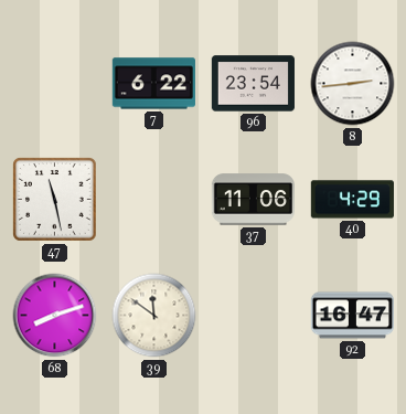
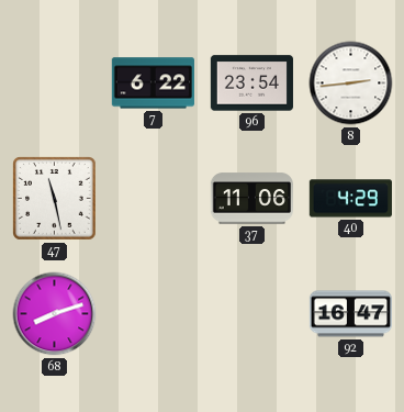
39: 11:51 -> none (154, 316)
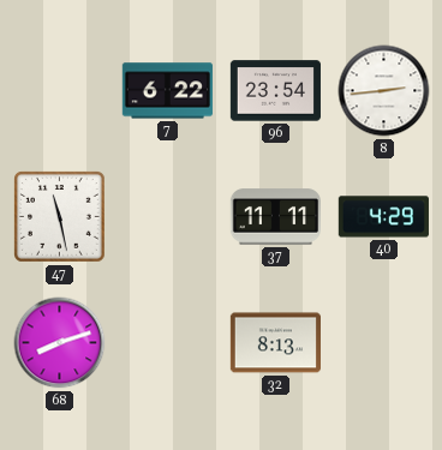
37: 11:06 -> 11:11 (275, 217)
32: none -> 8:13 (275, 343)
92: 16:47 -> none (350, 314)
